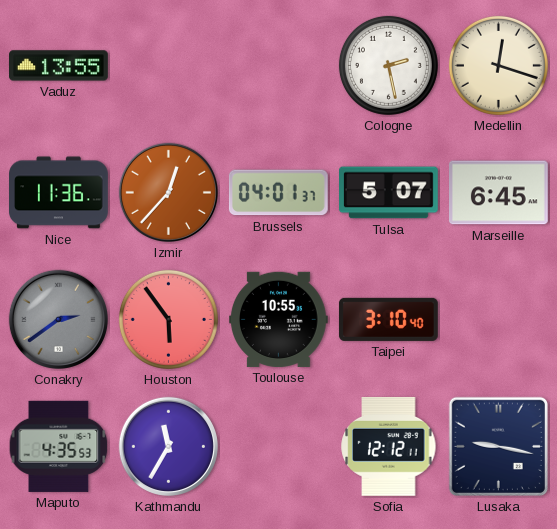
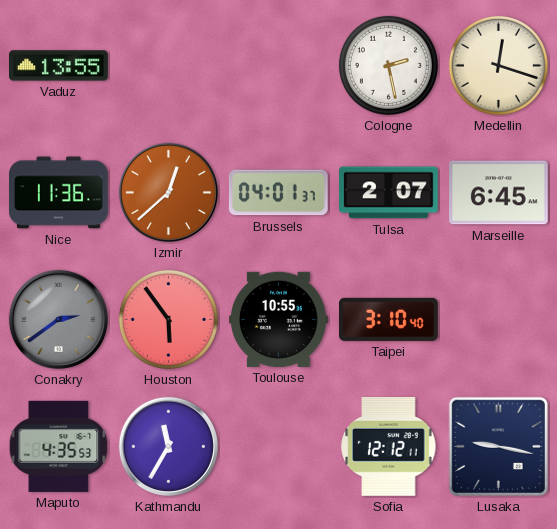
Izmir: 12:37 -> 12:38 (168, 192)
Tulsa: 5:07 -> 2:07 (389, 193)
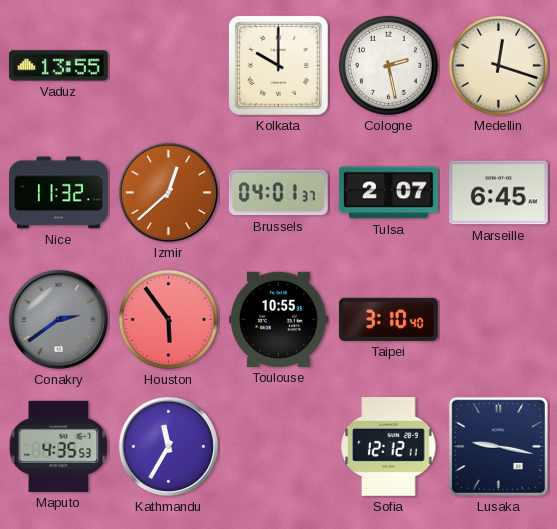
Kolkata: none -> 10:00 (278, 65)
Nice: 11:36 -> 11:32 (59, 193)
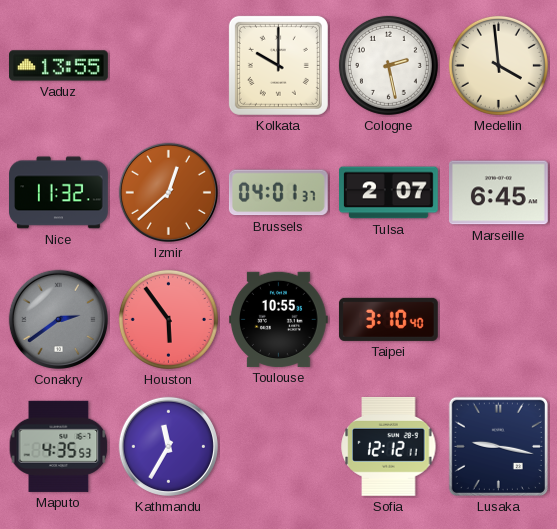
Medellin: 12:18 -> 3:59 (498, 65)
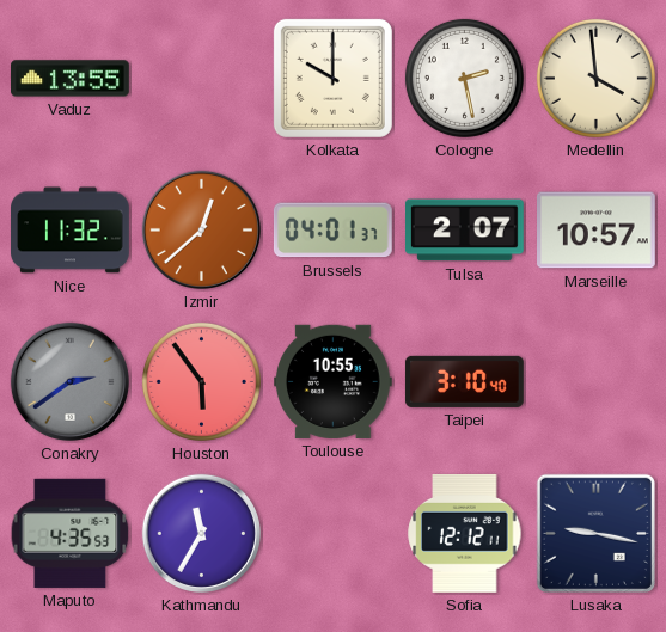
Marseille: 6:45 -> 10:57 (597, 231)
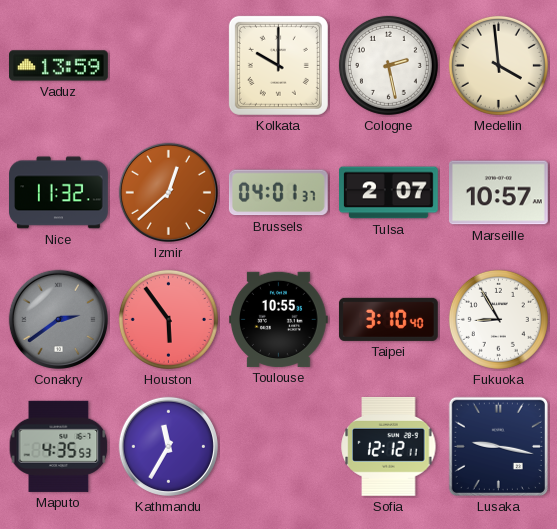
Vaduz: 13:55 -> 13:59 (59, 66)
Fukuoka: none -> 8:55 (498, 319)
